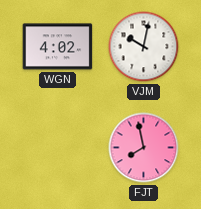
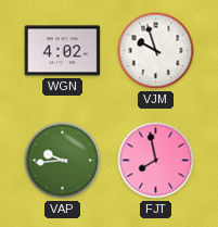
VJM: 10:02 -> 9:57 (156, 51)
VAP: none -> 9:44 (63, 161)
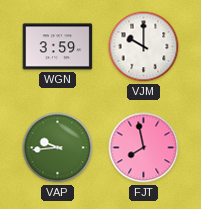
WGN: 4:02 -> 3:59 (58, 47)
VJM: 9:57 -> 10:00 (144, 47)
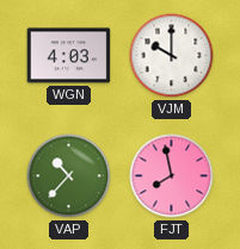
WGN: 3:59 -> 4:03 (69, 56)
VAP: 9:44 -> 10:37 (69, 176)
